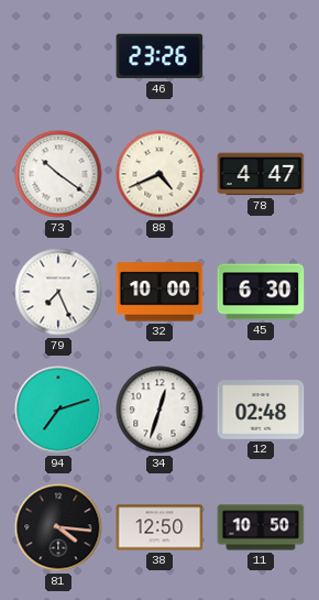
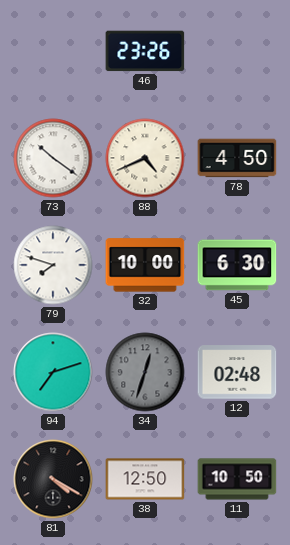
78: 4:47 -> 4:50 (237, 158)
79: 7:26 -> 7:48 (53, 265)
34 dial: white -> grey (145, 372)
81: 4:16 -> 4:20 (53, 479)
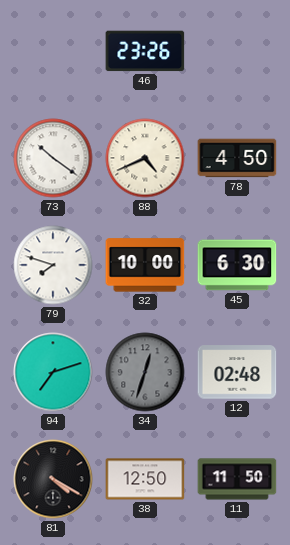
11: 10:50 -> 11:50 (237, 479)
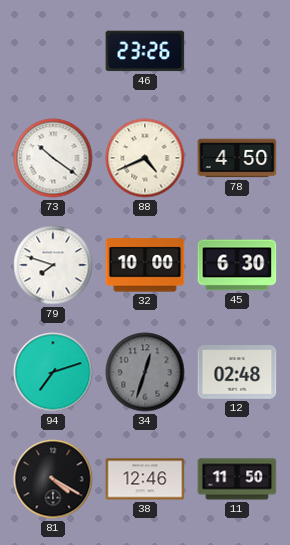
38: 12:50 -> 12:46 (145, 479)
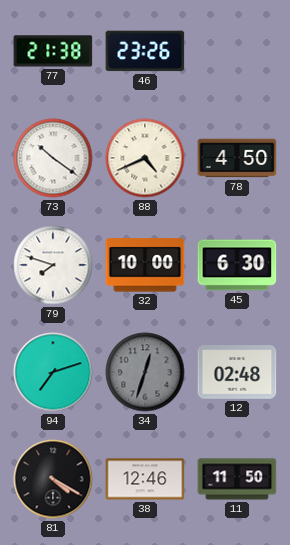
77: none -> 21:38 (53, 51)
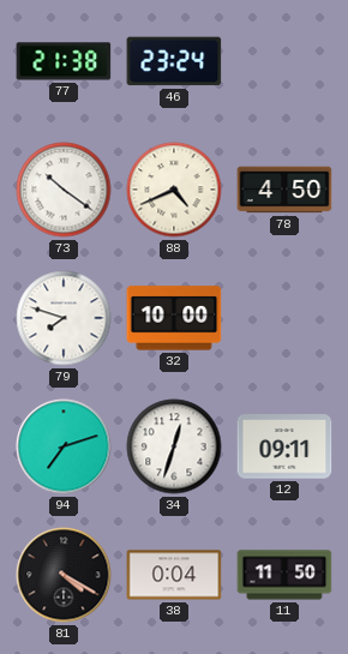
46: 23:26 -> 23:24 (174, 61)
45: 6:30 -> none (237, 265)
34 dial: grey -> white (174, 446)
12: 02:48 -> 09:11 (284, 446)
38: 12:46 -> 0:04 (174, 575)
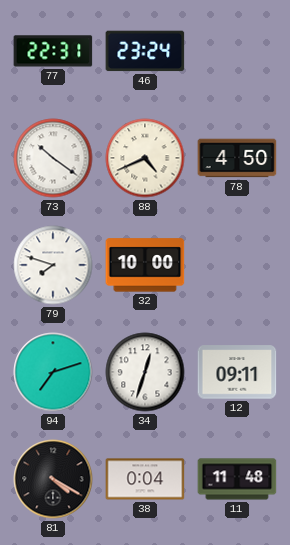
77: 21:38 -> 22:31 (53, 51)
11: 11:50 -> 11:48 (237, 479)
